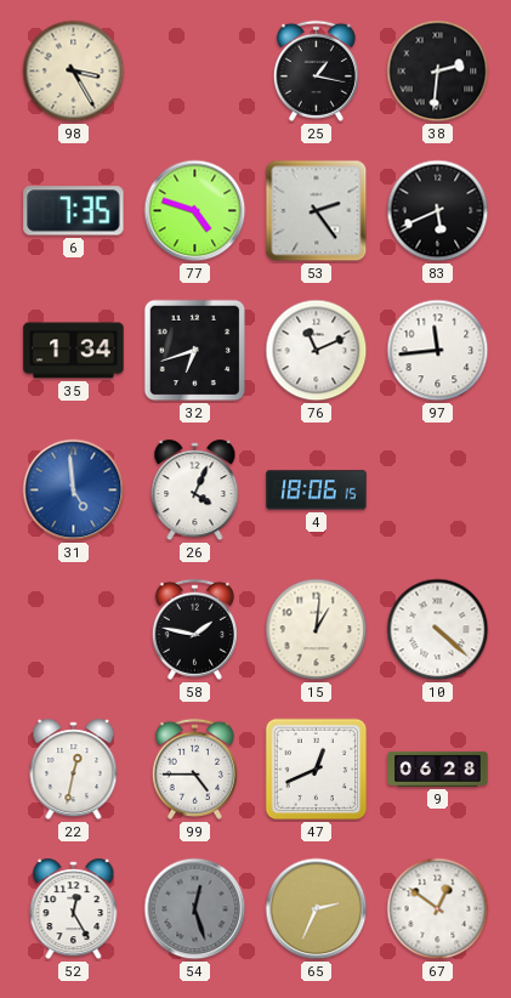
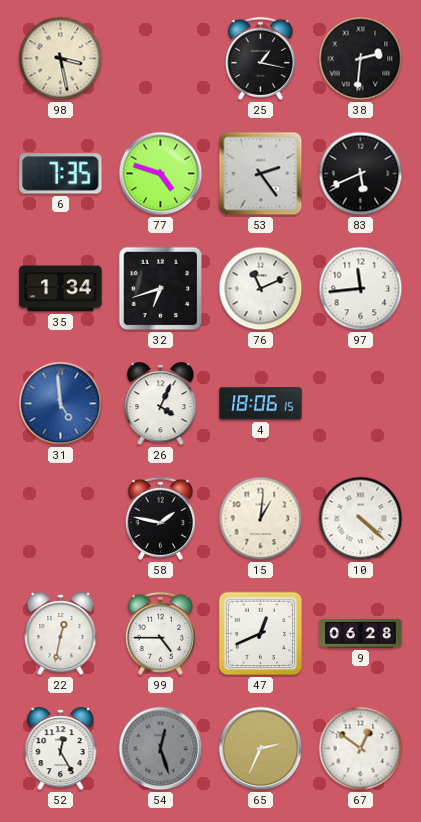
98: 3:25 -> 3:28 (61, 59)
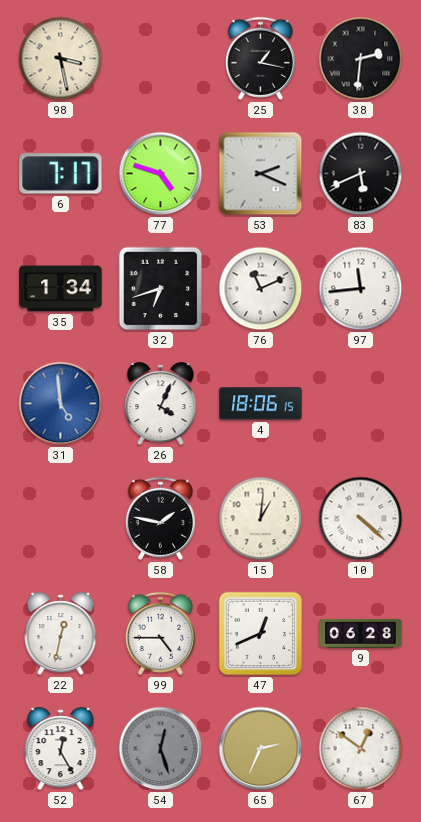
6: 7:35 -> 7:17 (61, 174)
53: 2:24 -> 2:19 (261, 174)
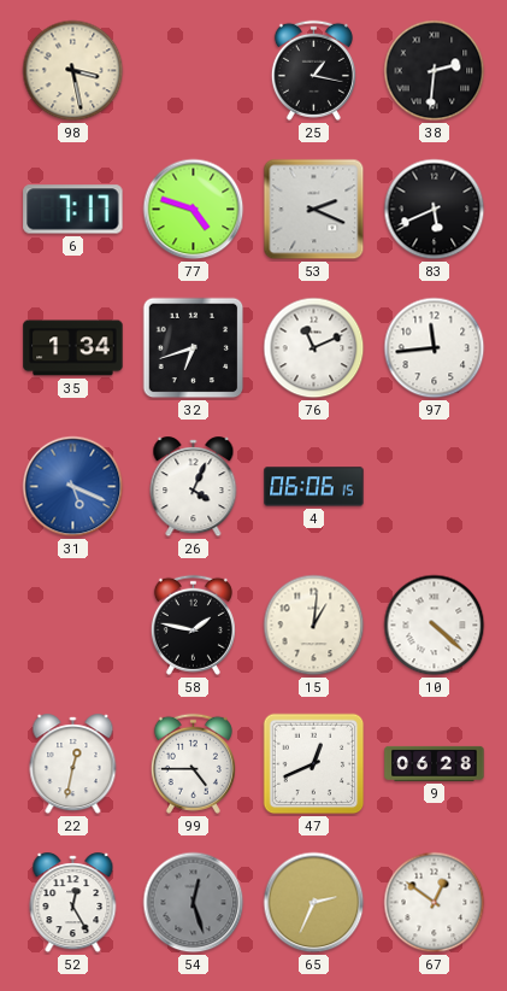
31: 4:59 -> 5:19 (73, 487)
4: 18:06 -> 06:06 (314, 487)
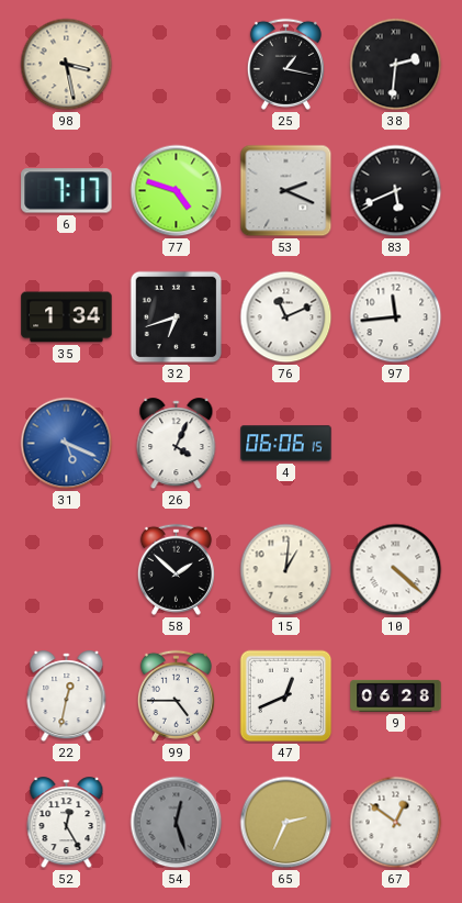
58: 1:47 -> 1:52 (176, 569)
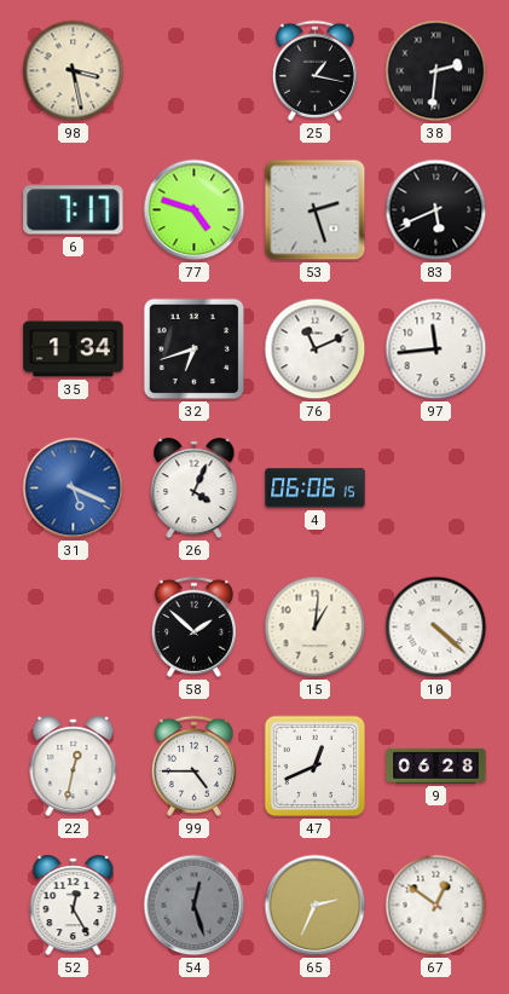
53: 2:19 -> 2:27 (316, 210)
